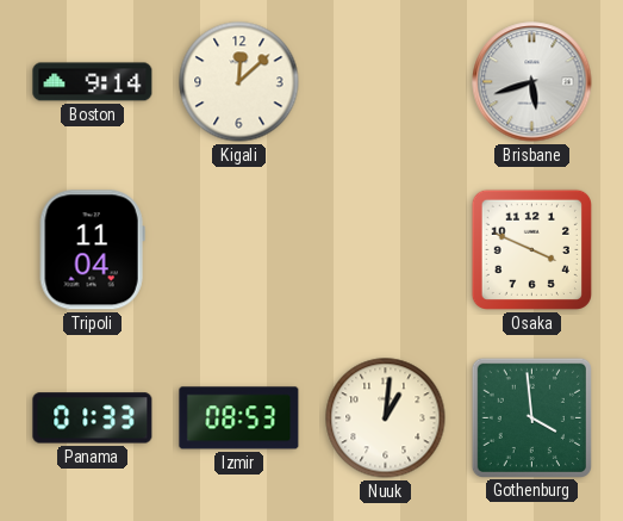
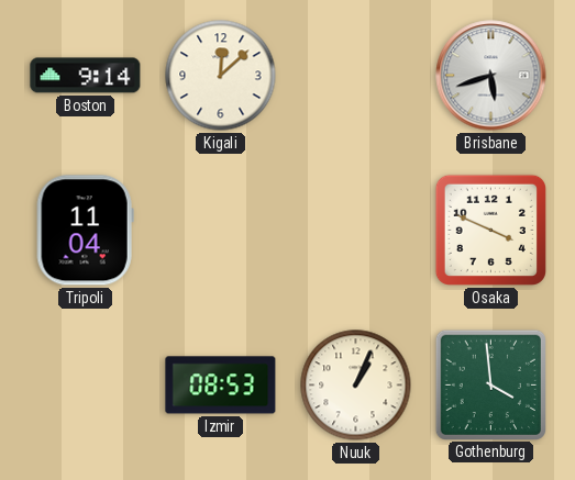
Panama: 01:33 -> none (93, 418)
Nuuk: 1:01 -> 1:04 (356, 386)
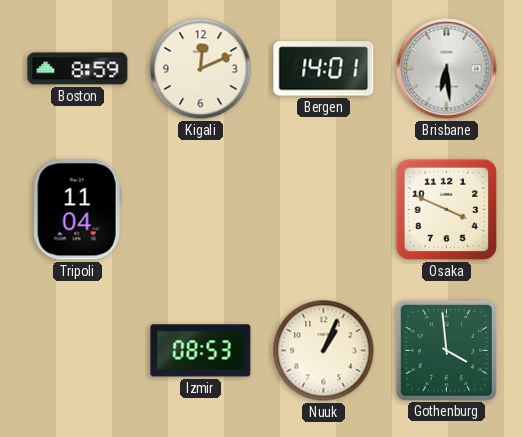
Boston: 9:14 -> 8:59 (78, 69)
Kigali: 12:08 -> 12:11 (201, 69)
Bergen: none -> 14:01 (324, 69)
Brisbane: 5:42 -> 6:29 (447, 69)
